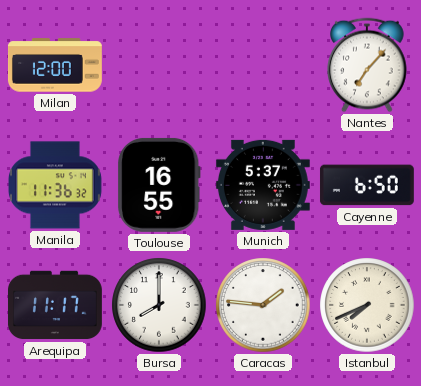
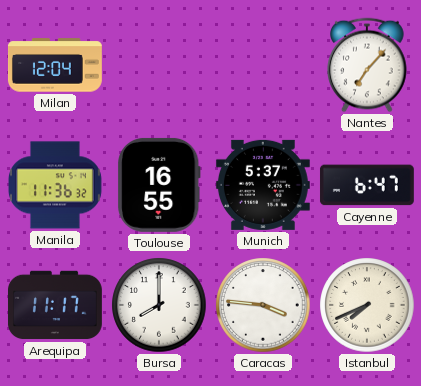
Milan: 12:00 -> 12:04 (55, 65)
Cayenne: 6:50 -> 6:47 (367, 185)
Caracas: 1:46 -> 3:46 (263, 305)
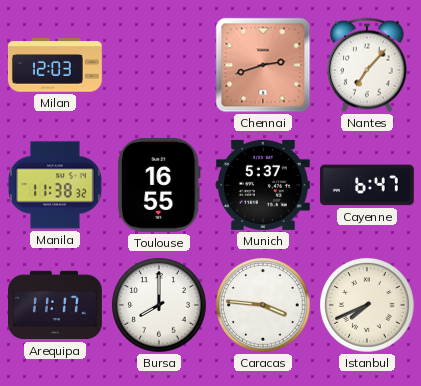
Milan: 12:04 -> 12:03 (55, 65)
Chennai: none -> 2:42 (263, 65)
Manila: 11:36 -> 11:38 (55, 185)
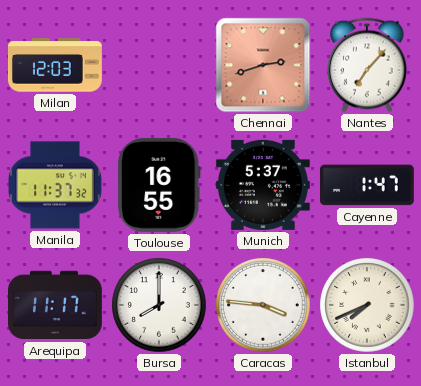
Manila: 11:38 -> 11:37 (55, 185)
Cayenne: 6:47 -> 1:47 (367, 185)
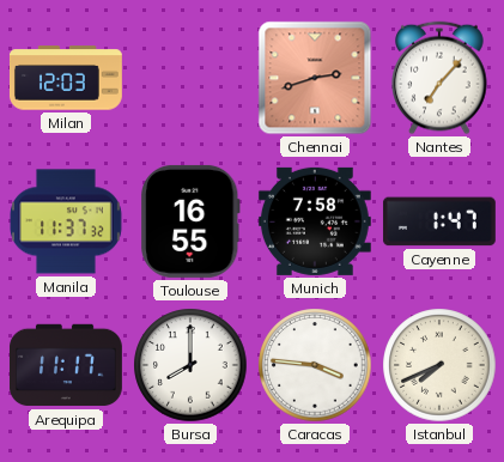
Munich: 5:37 -> 7:58 (315, 221)
